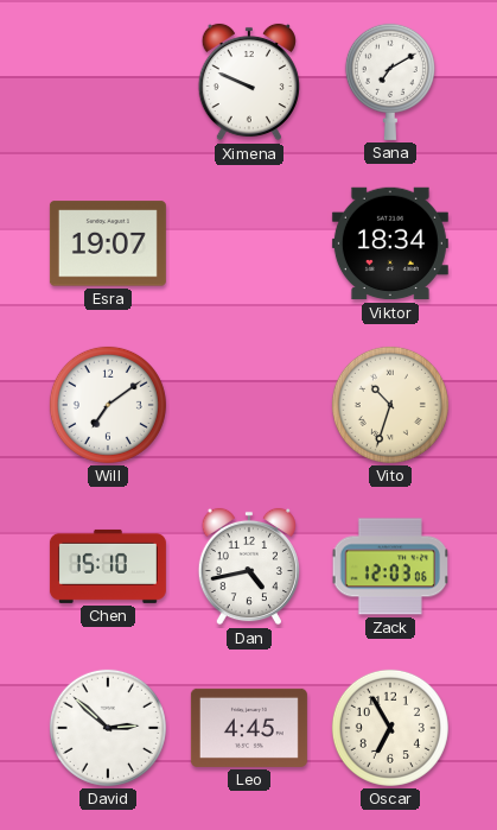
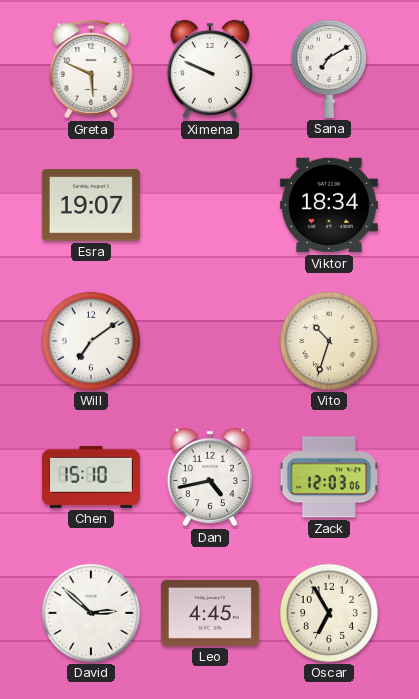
Greta: none -> 5:49 (91, 69)
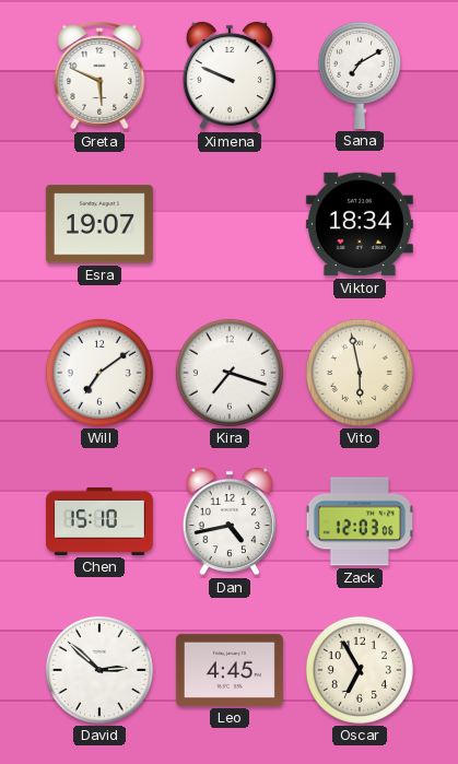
Kira: none -> 7:18 (230, 373)
Vito: 10:33 -> 5:58 (360, 373)
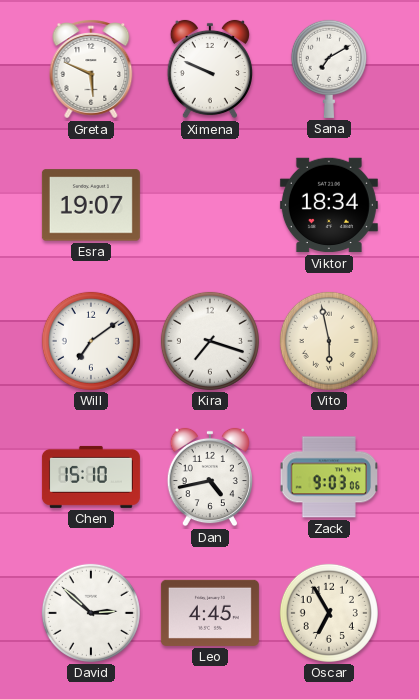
Zack: 12:03 -> 9:03 (328, 477)
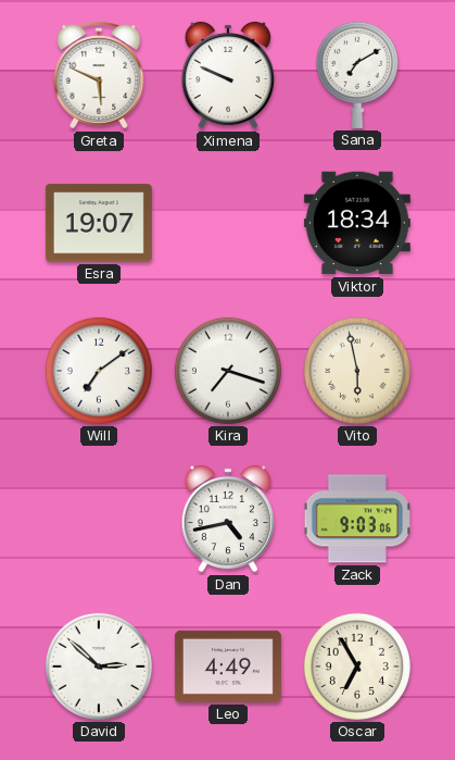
Chen: 15:10 -> none (91, 477)
Leo: 4:45 -> 4:49 (228, 666)
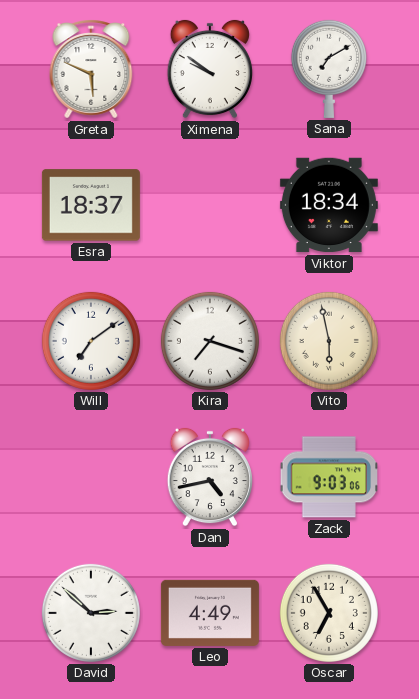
Ximena: 9:49 -> 9:51 (210, 69)
Esra: 19:07 -> 18:37 (91, 205)
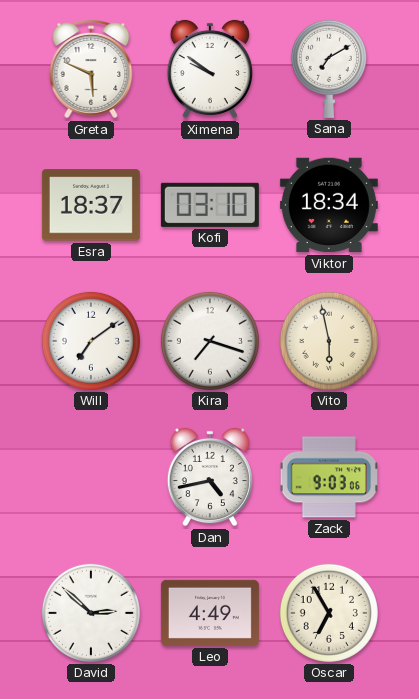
Kofi: none -> 03:10 (210, 205)
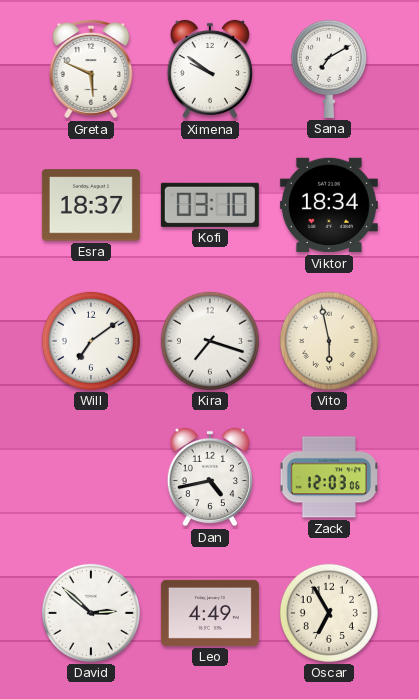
Zack: 9:03 -> 12:03 (328, 477)
